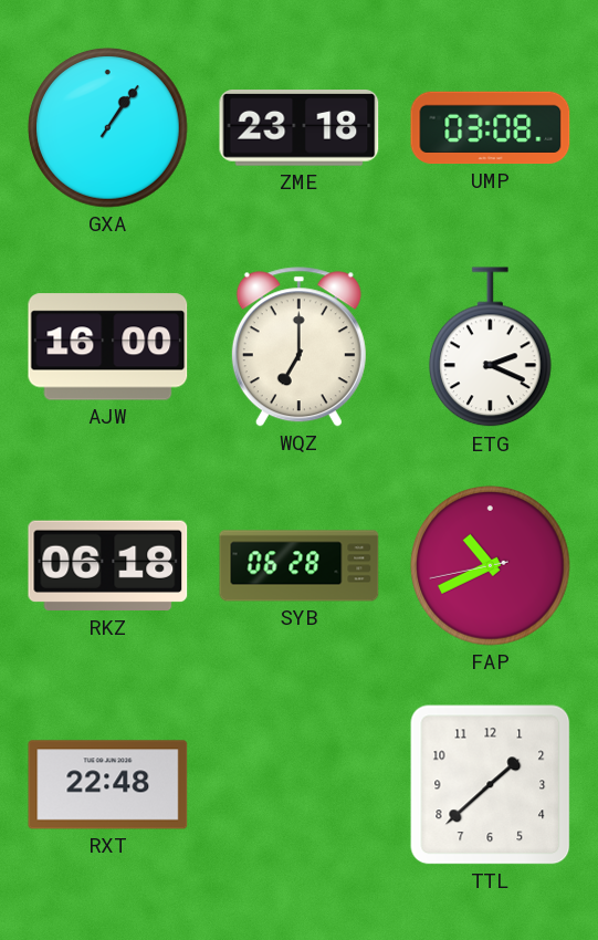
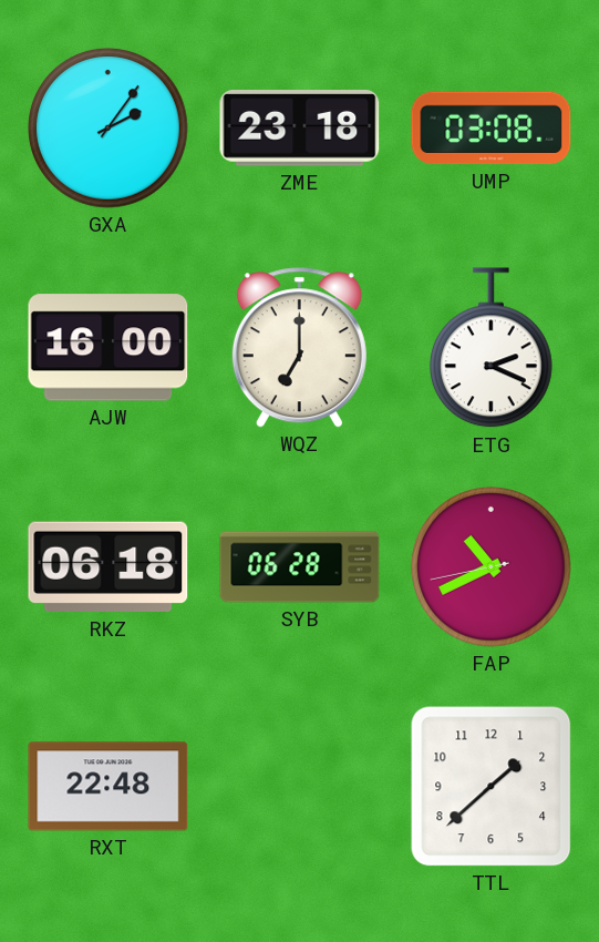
GXA: 1:06 -> 2:06 (109, 129)
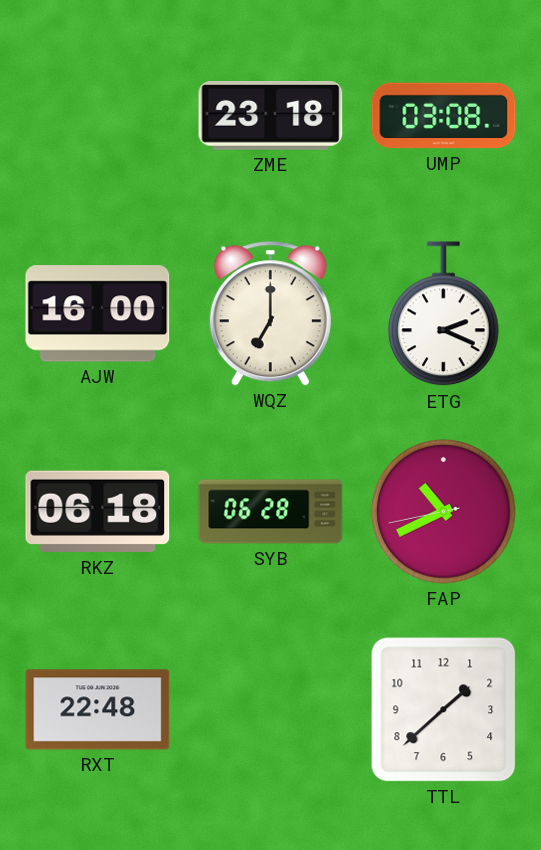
GXA: 2:06 -> none (109, 129)
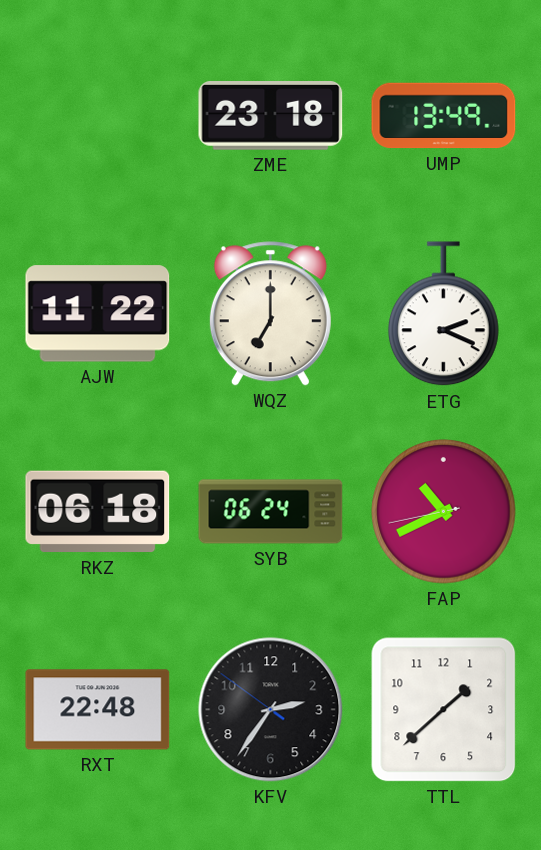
UMP: 03:08 -> 13:49 (444, 116)
AJW: 16:00 -> 11:22 (98, 314)
SYB: 06:28 -> 06:24 (271, 512)
KFV: none -> 2:35 (271, 710)
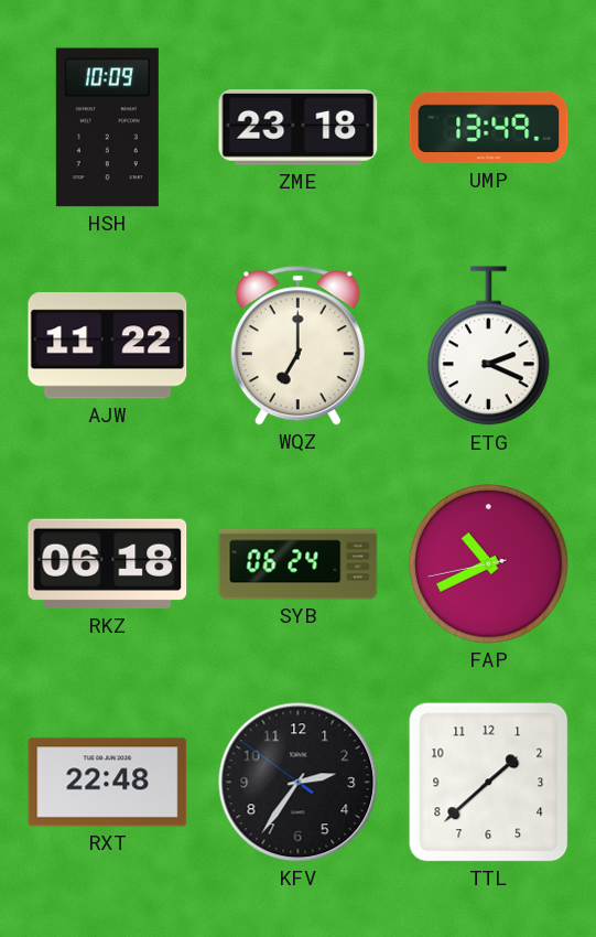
HSH: none -> 10:09 (107, 128)
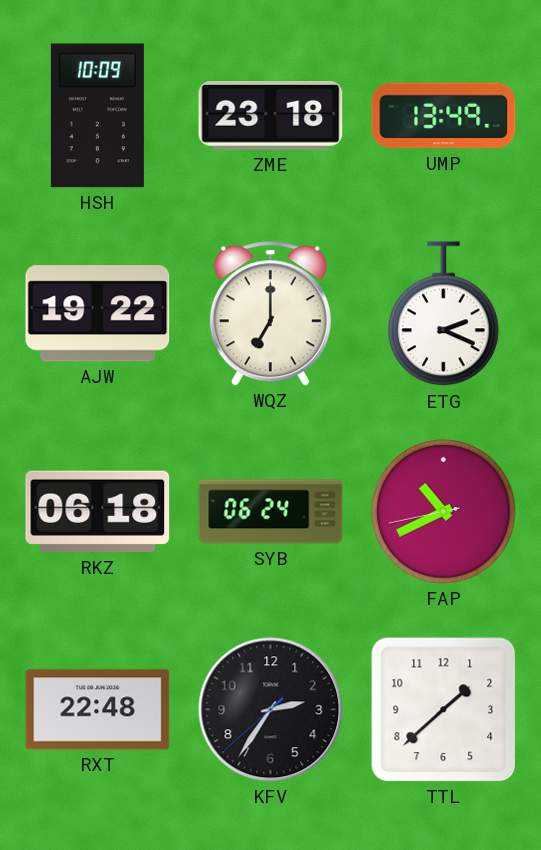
AJW: 11:22 -> 19:22 (98, 314)
KFV: 2:35:51 -> 2:35:38 (271, 710)
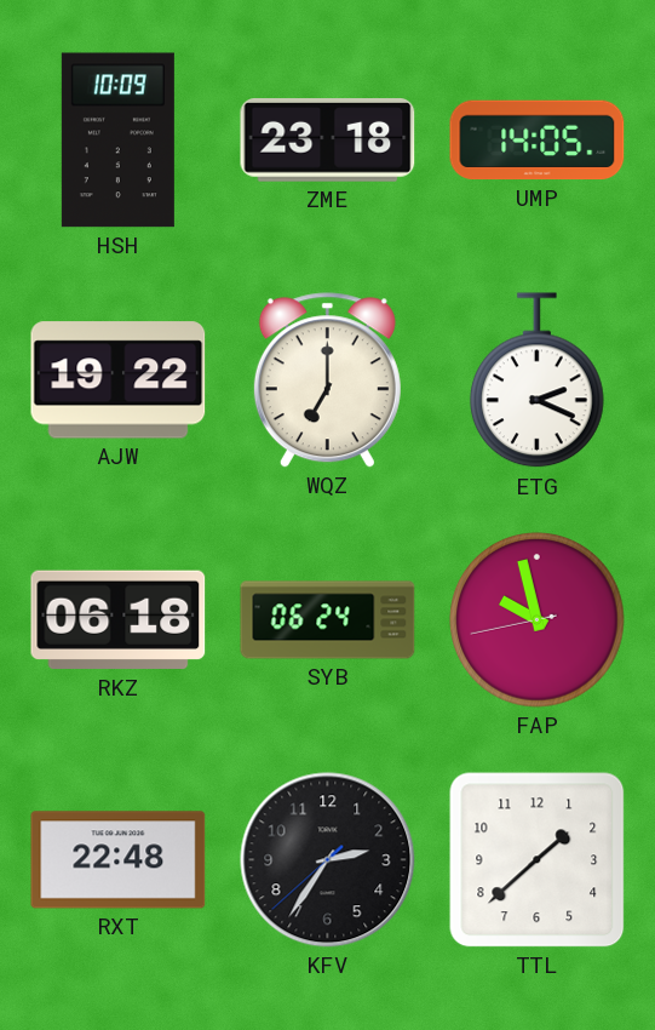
UMP: 13:49 -> 14:05 (538, 141)
FAP: 10:40 -> 9:57 (538, 620)
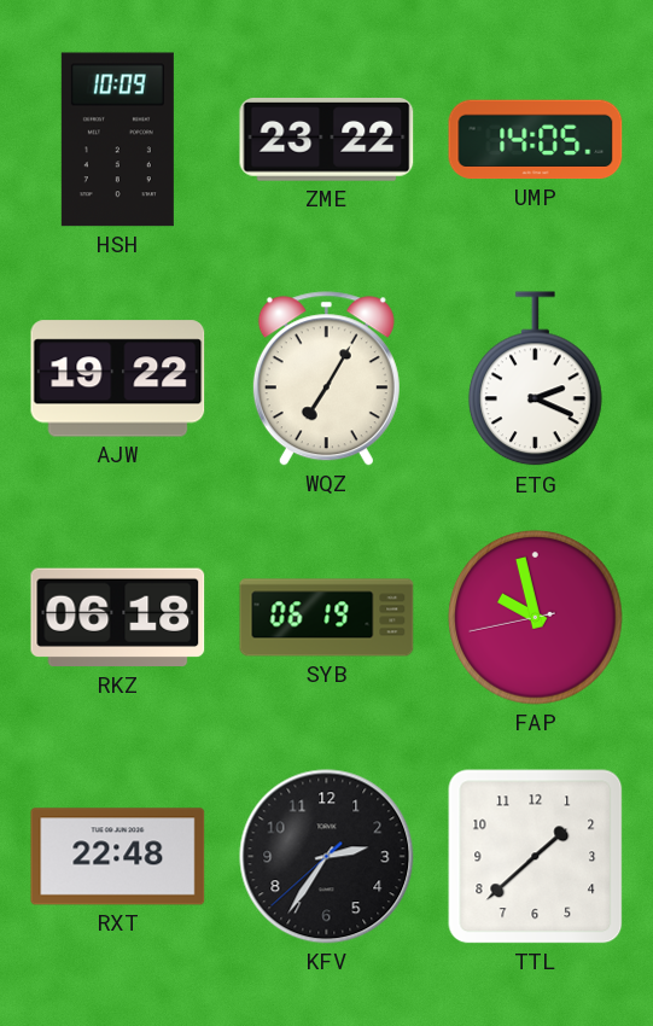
ZME: 23:18 -> 23:22 (327, 140)
WQZ: 7:00 -> 7:05 (326, 379)
SYB: 06:24 -> 06:19 (327, 618)
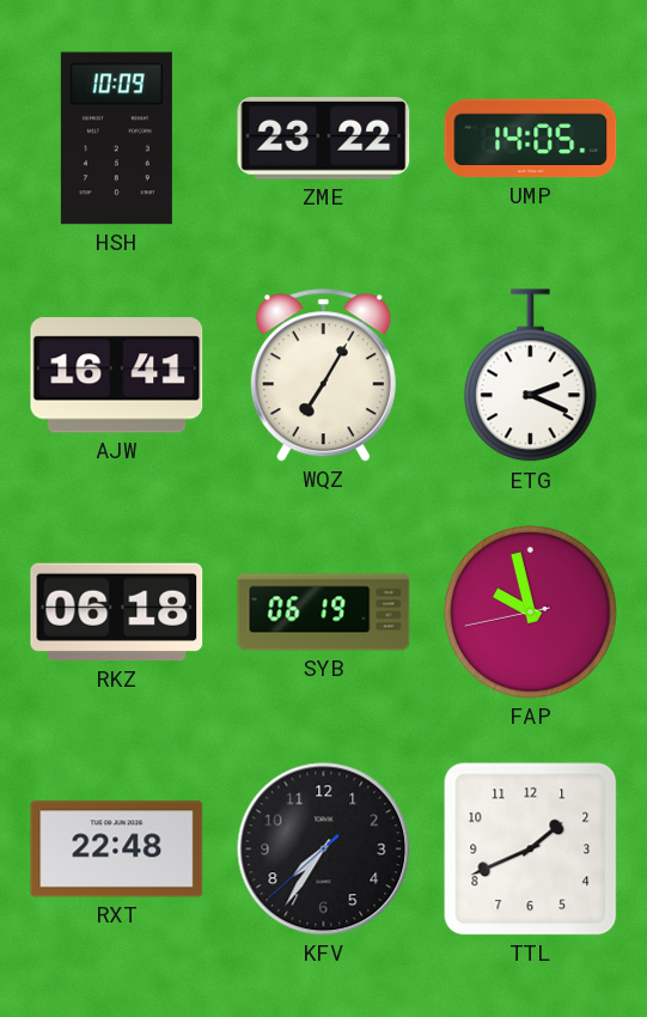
AJW: 19:22 -> 16:41 (117, 376)
KFV: 2:35 -> 7:35 (324, 849)
TTL: 1:38 -> 1:41 (531, 849)
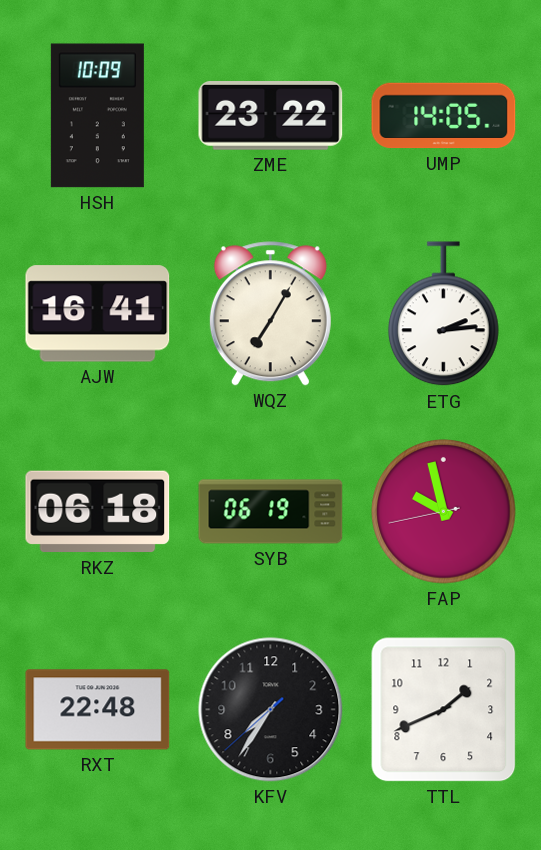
ETG: 2:19 -> 2:14 (444, 314)
